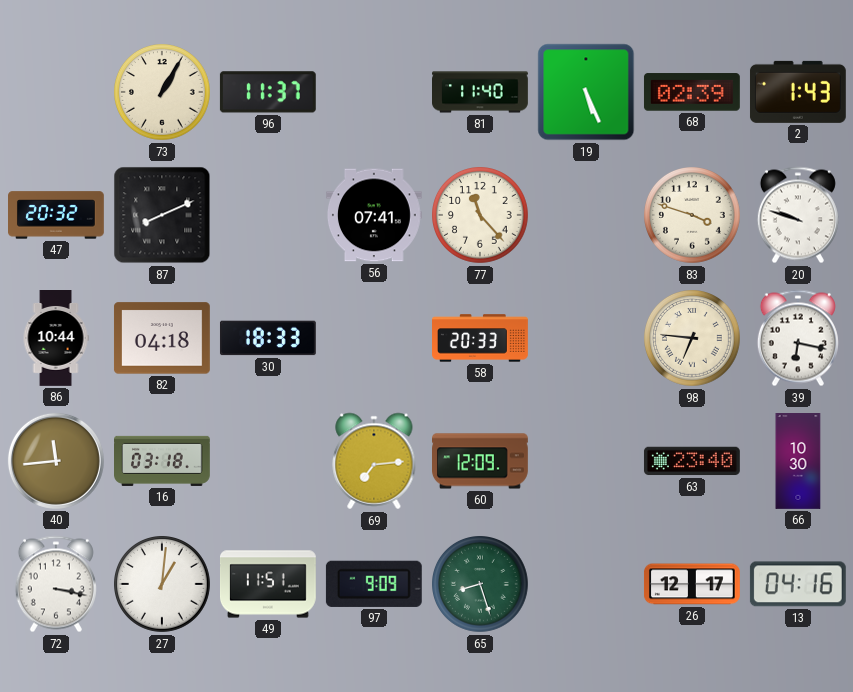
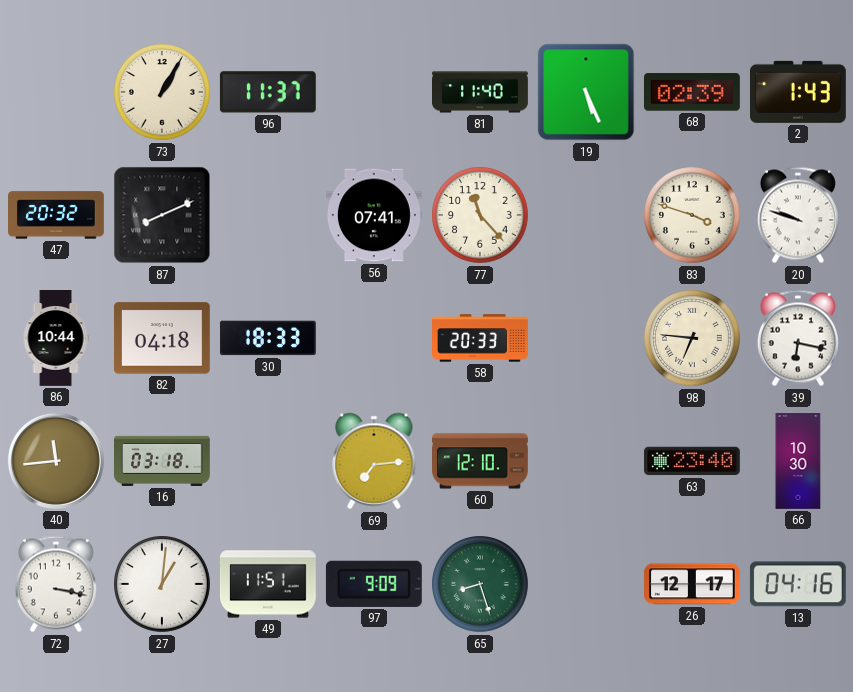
60: 12:09 -> 12:10 (481, 461)
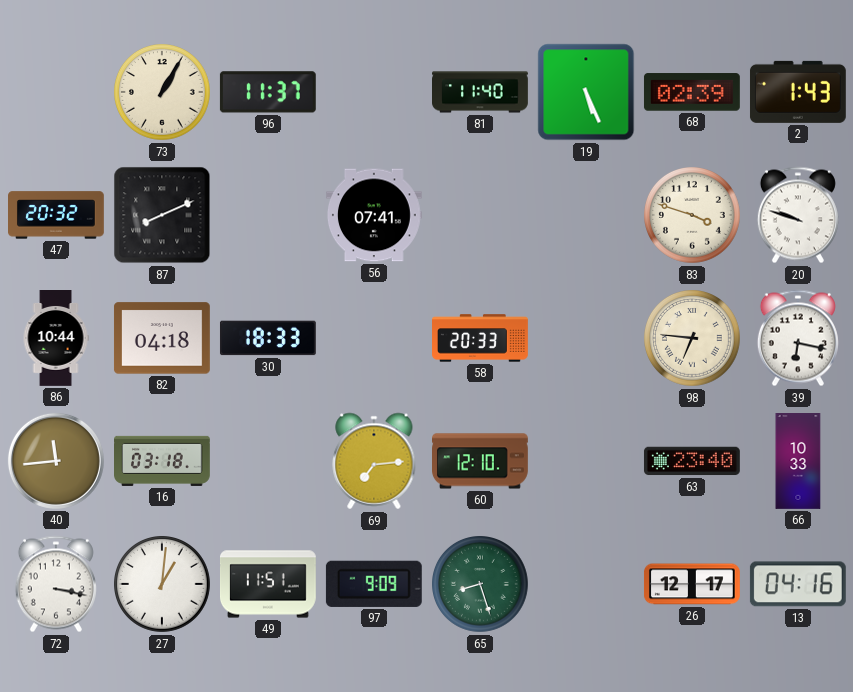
77: 11:23 -> none (481, 216)
66: 10:30 -> 10:33 (798, 462)
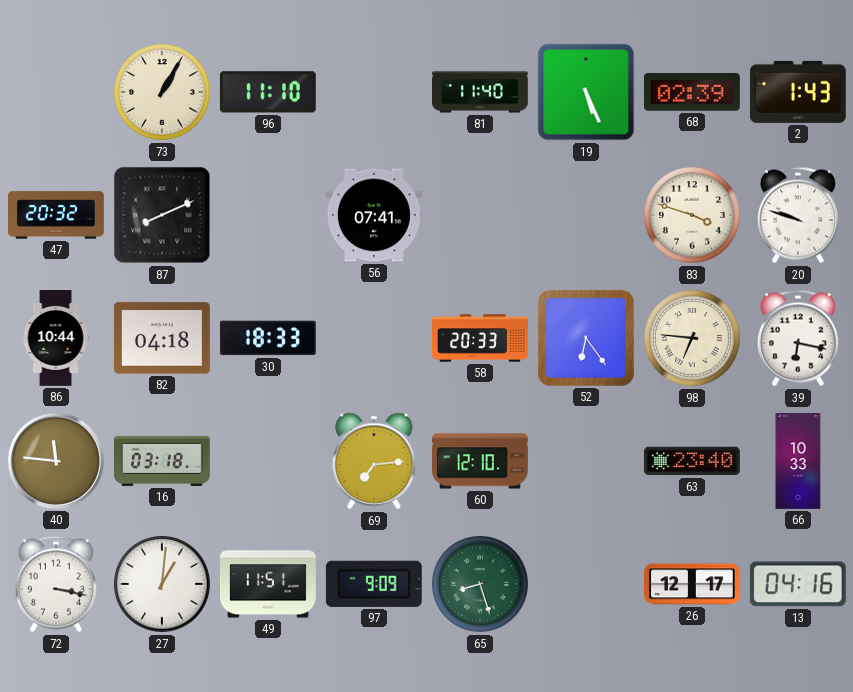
96: 11:37 -> 11:10 (268, 92)
52: none -> 6:24 (586, 338)
40: 11:44 -> 11:46 (56, 461)
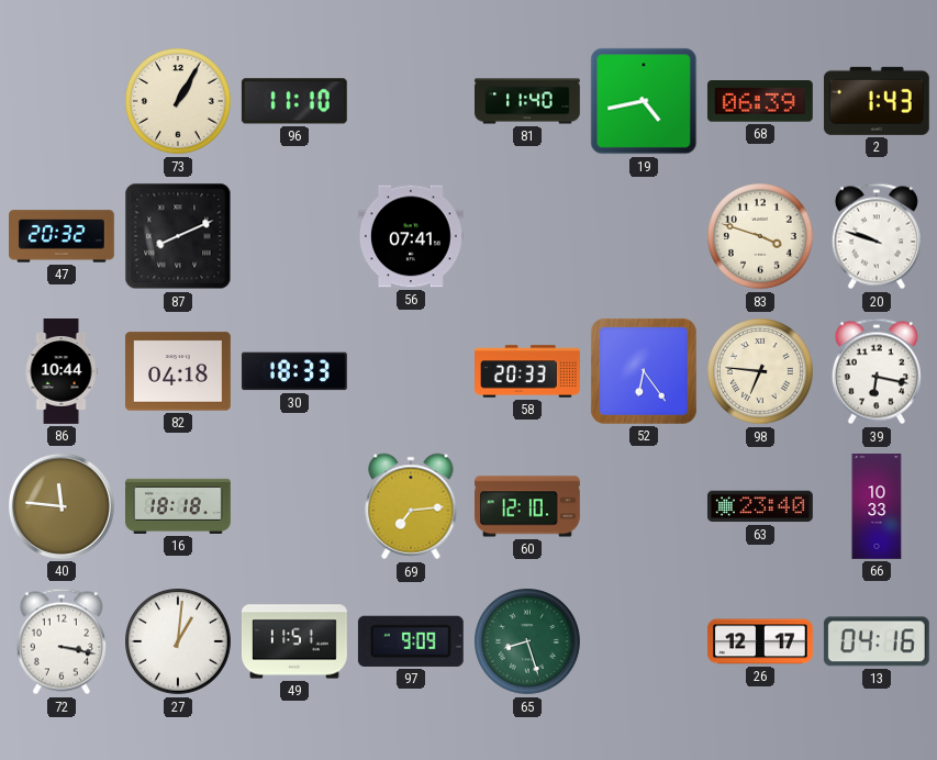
19: 5:26 -> 4:43 (644, 101)
68: 02:39 -> 06:39 (760, 101)
16: 03:18 -> 18:18 (179, 506)
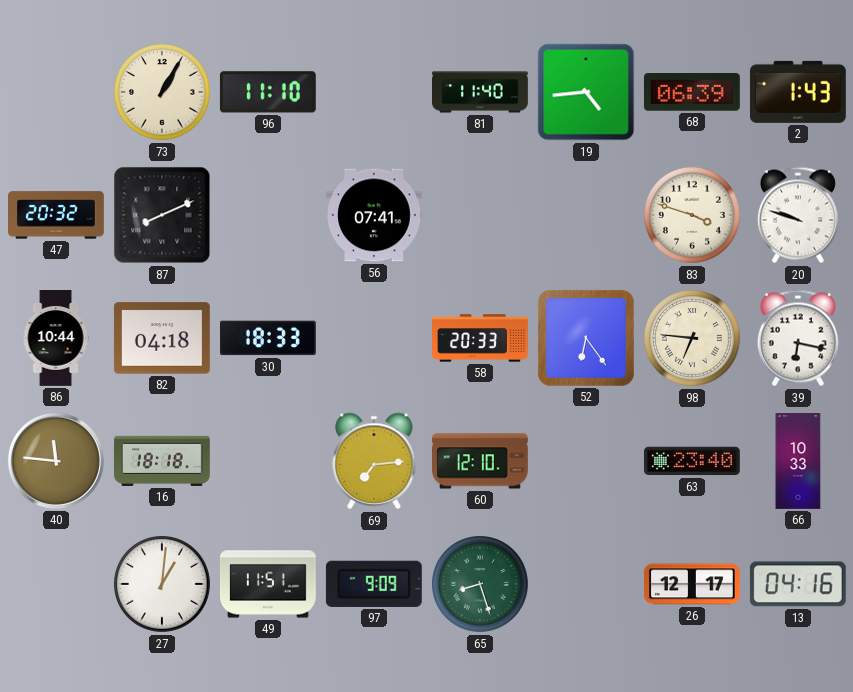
19: 4:43 -> 4:44 (586, 92)
72: 3:17 -> none (62, 641)
